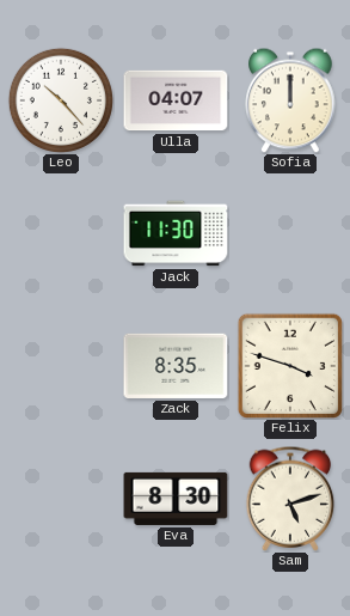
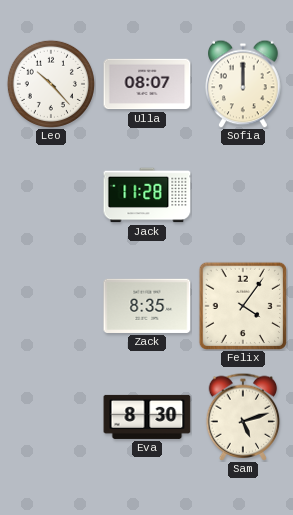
Ulla: 04:07 -> 08:07 (147, 84)
Jack: 11:30 -> 11:28 (147, 195)
Felix: 3:48 -> 4:06 (242, 305)
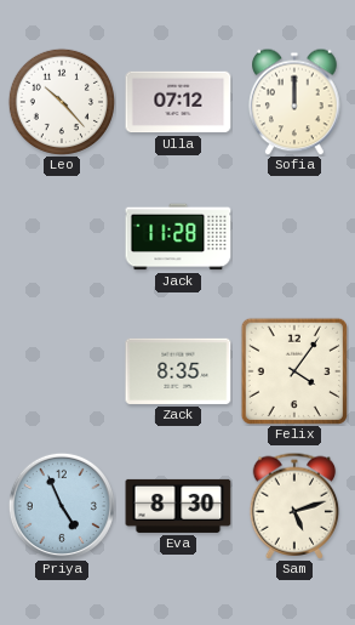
Ulla: 08:07 -> 07:12 (178, 102)
Priya: none -> 4:56 (62, 506)
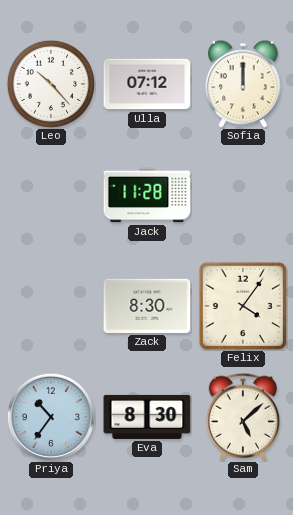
Zack: 8:35 -> 8:30 (147, 306)
Priya: 4:56 -> 10:36 (51, 417)
Sam: 5:12 -> 5:08 (243, 417)
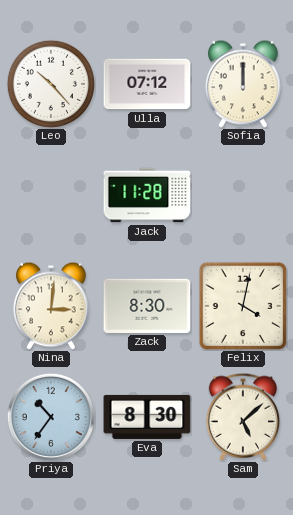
Nina: none -> 3:01 (51, 306)
Felix: 4:06 -> 4:02 (242, 305)
